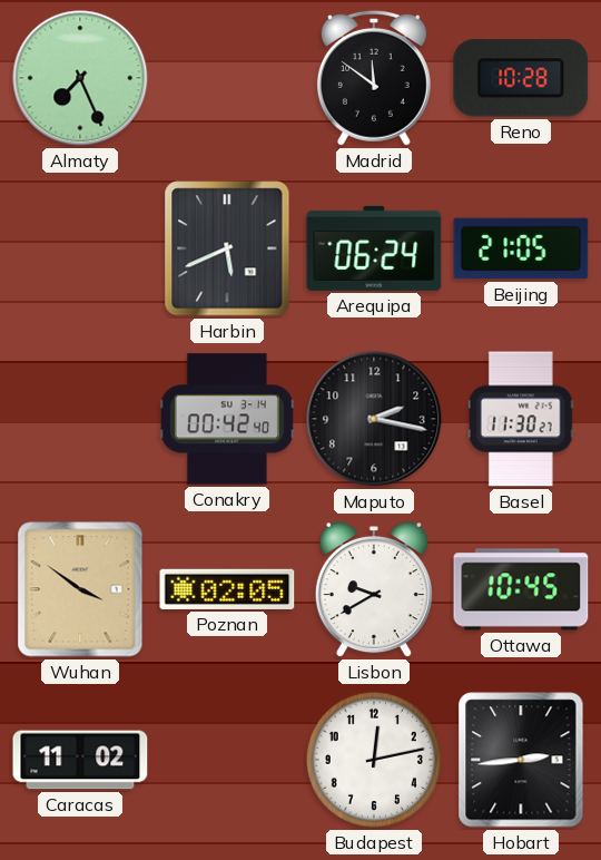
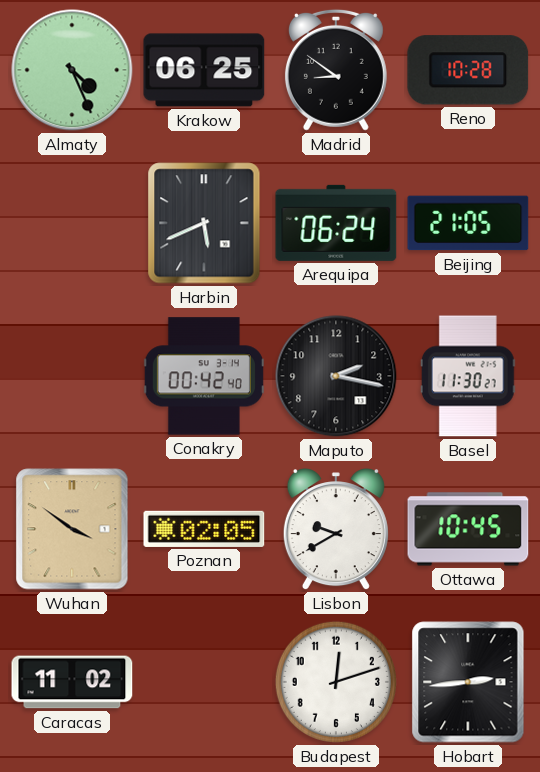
Almaty: 7:26 -> 4:26 (72, 70)
Krakow: none -> 06:25 (204, 70)
Madrid: 11:51 -> 8:51 (336, 70)
Budapest: 12:13 -> 12:12 (336, 682)
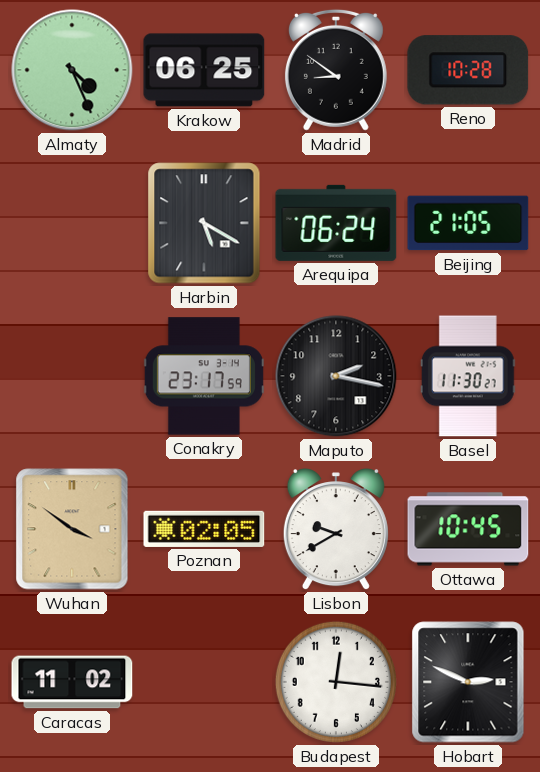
Harbin: 5:41 -> 5:20 (204, 223)
Conakry: 00:42 -> 23:17 (204, 376)
Budapest: 12:12 -> 12:16 (336, 682)
Hobart: 2:44 -> 2:49 (468, 682)
